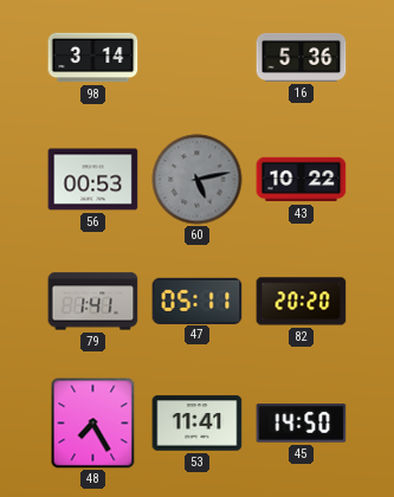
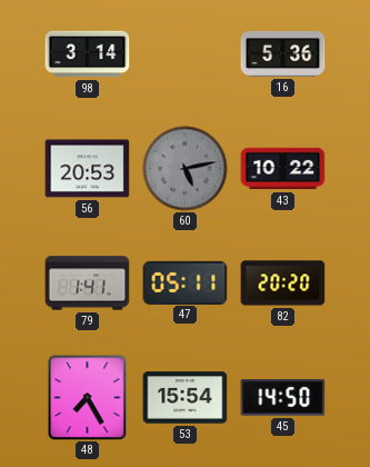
56: 00:53 -> 20:53 (88, 169)
53: 11:41 -> 15:54 (186, 398)
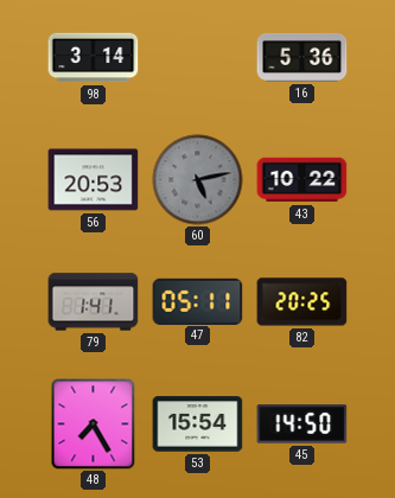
82: 20:20 -> 20:25 (302, 302)
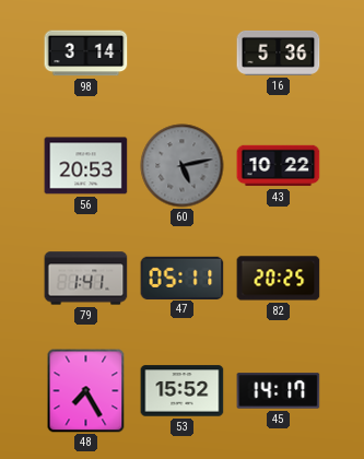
53: 15:54 -> 15:52 (183, 391)
45: 14:50 -> 14:17 (279, 391)
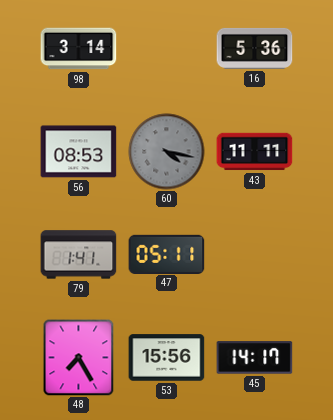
56: 20:53 -> 08:53 (79, 152)
60: 5:13 -> 4:17 (167, 152)
43: 10:22 -> 11:11 (255, 152)
82: 20:25 -> none (279, 279)
53: 15:52 -> 15:56 (167, 358)
